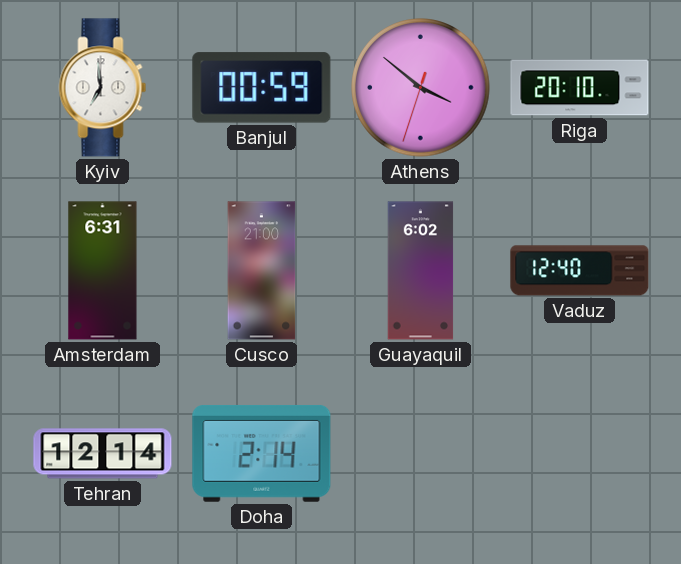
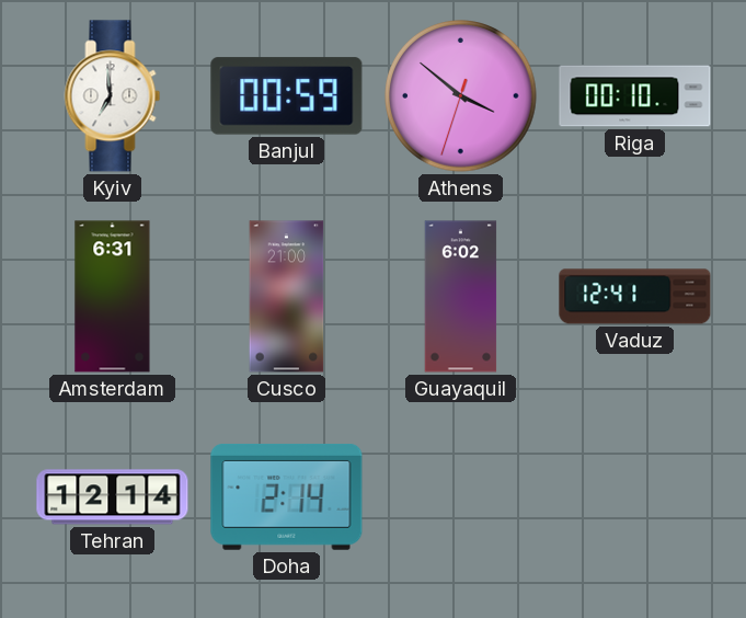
Riga: 20:10 -> 00:10 (635, 96)
Vaduz: 12:40 -> 12:41 (635, 297)
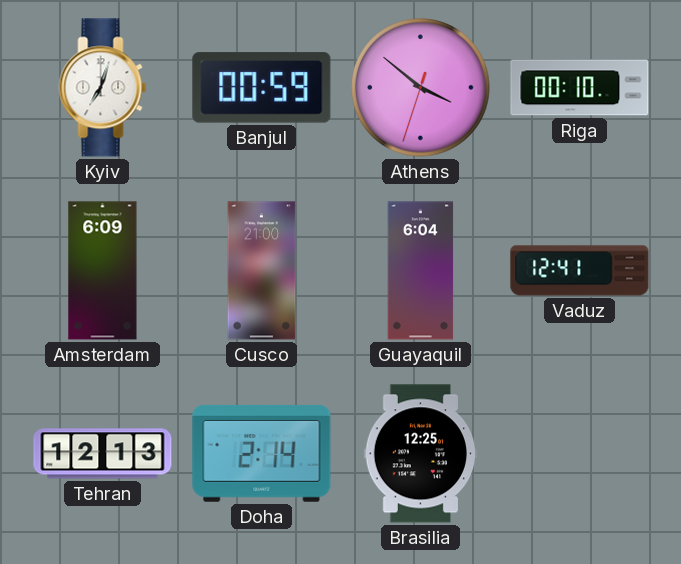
Kyiv: 6:59 -> 7:03 (103, 88)
Amsterdam: 6:31 -> 6:09 (103, 271)
Guayaquil: 6:02 -> 6:04 (421, 271)
Tehran: 12:14 -> 12:13 (103, 454)
Brasilia: none -> 12:25 (420, 454)
